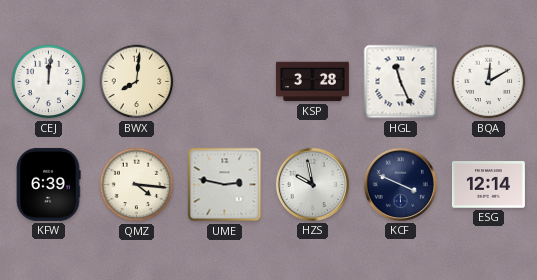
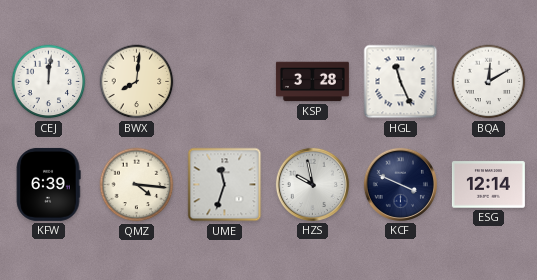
UME: 2:47 -> 11:33 (225, 185)
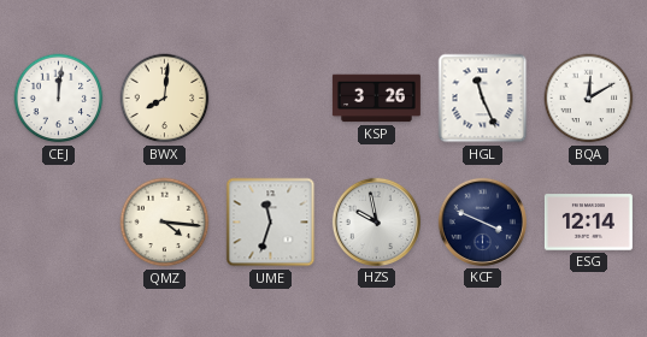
KSP: 3:28 -> 3:26 (376, 99)
KFW: 6:39 -> none (48, 184)
